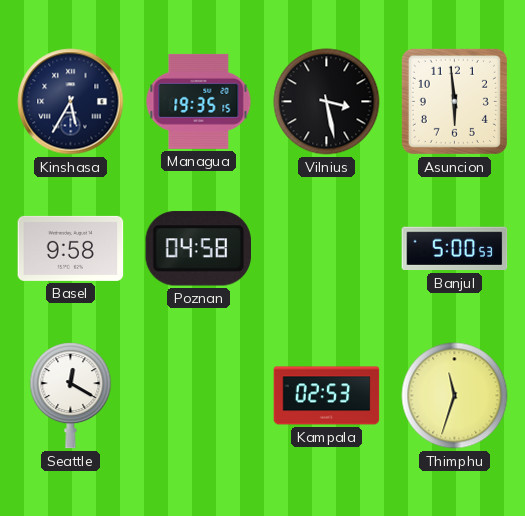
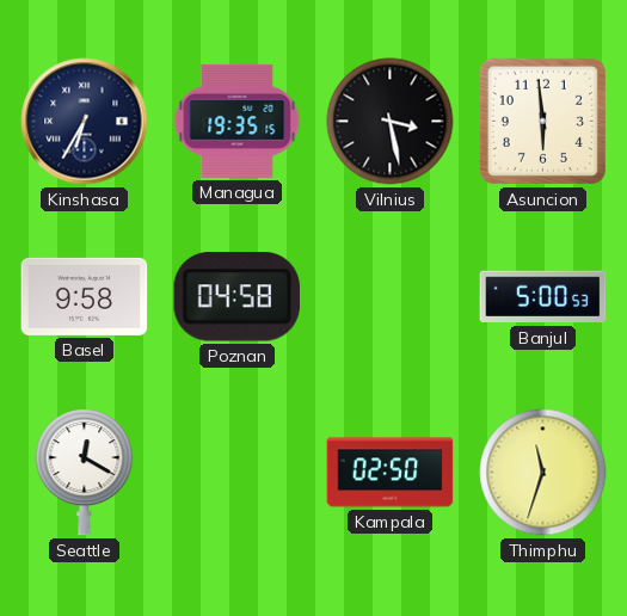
Kinshasa: 5:35 -> 6:35 (85, 122)
Kampala: 02:53 -> 02:50 (391, 473)
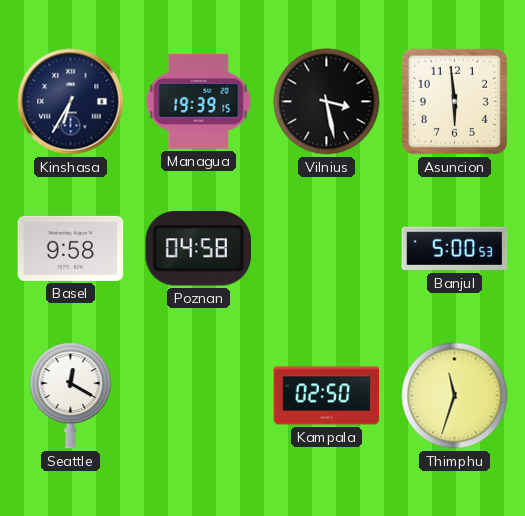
Managua: 19:35 -> 19:39 (199, 101)
